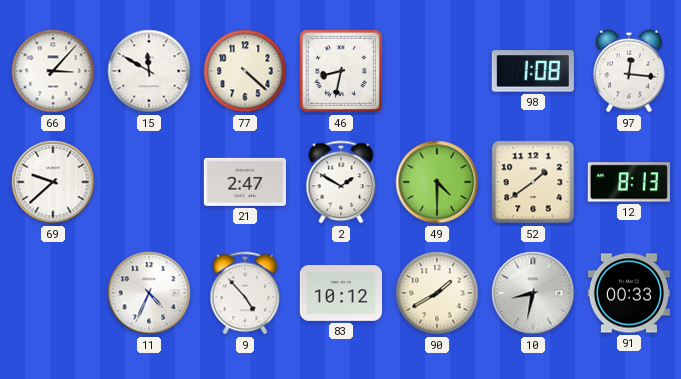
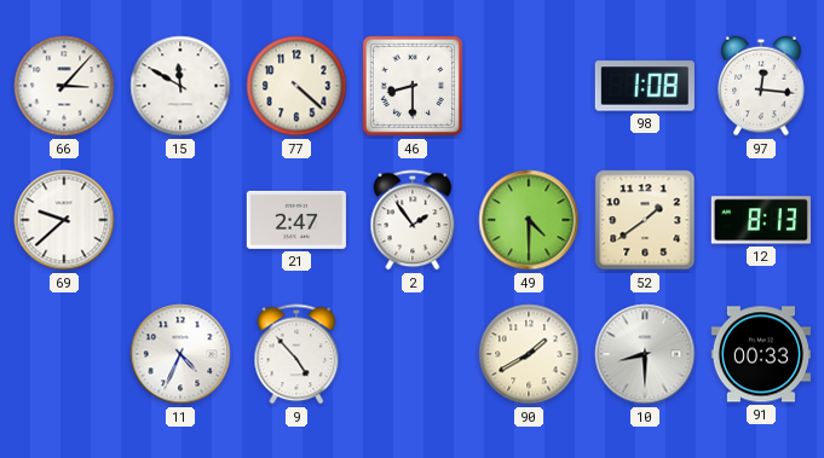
46: 8:32 -> 8:30 (413, 86)
2: 1:50 -> 1:54 (413, 220)
83: 10:12 -> none (341, 294)
10: 8:32 -> 8:30 (645, 354)
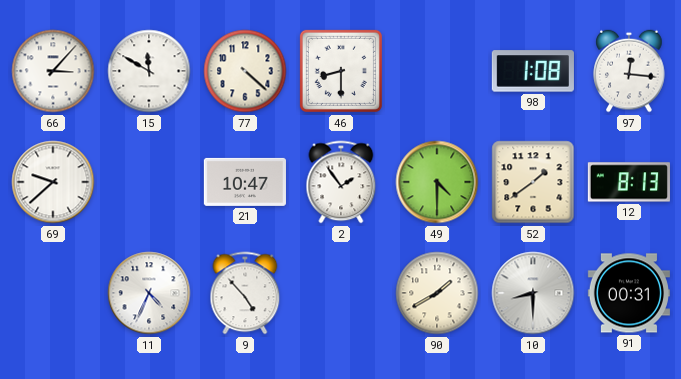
21: 2:47 -> 10:47 (245, 182)
91: 00:33 -> 00:31 (629, 293)
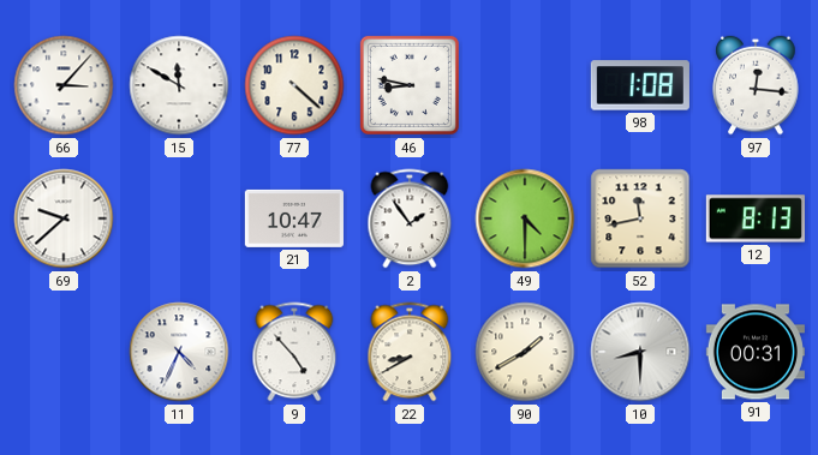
46: 8:30 -> 8:47 (410, 85)
52: 1:39 -> 11:43 (640, 218)
22: none -> 8:40 (410, 352)
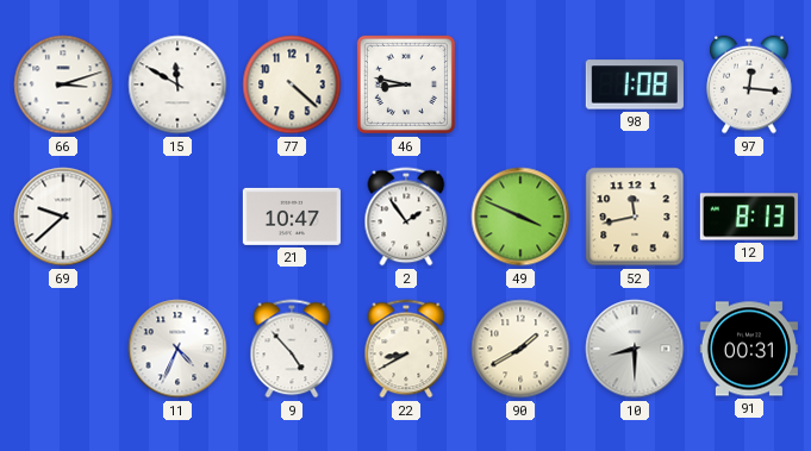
66: 3:07 -> 3:12 (63, 84)
49: 4:30 -> 3:49 (520, 217)
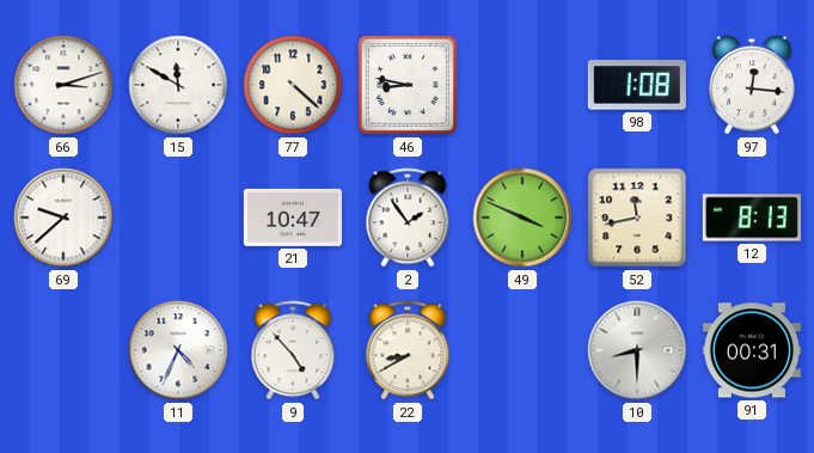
90: 1:40 -> none (520, 349)
